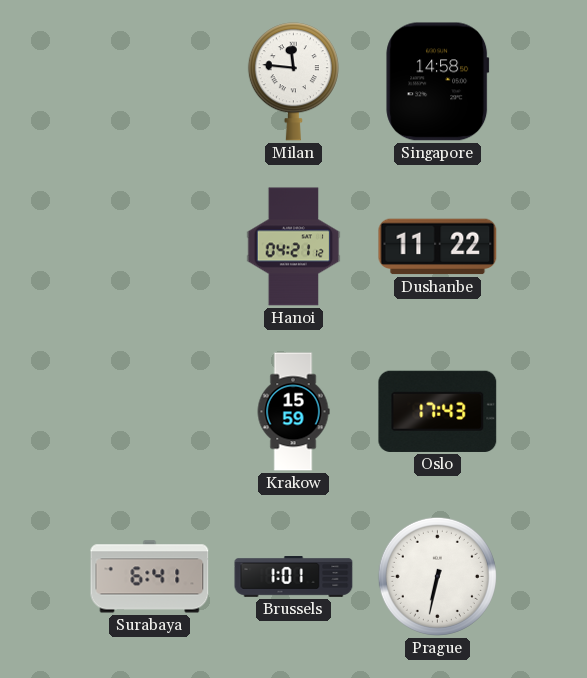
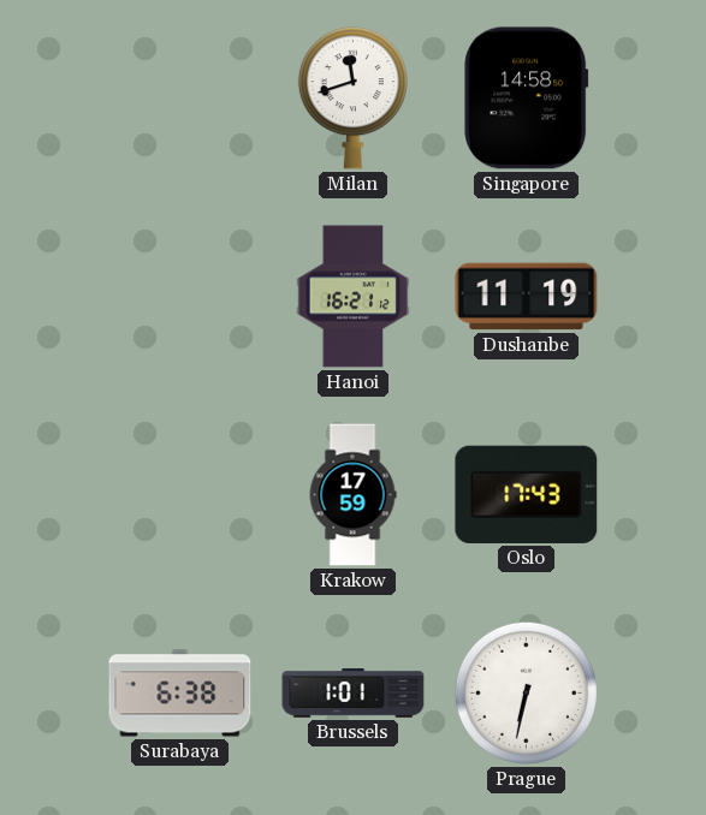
Milan: 11:46 -> 11:42 (352, 99)
Hanoi: 04:21 -> 16:21 (354, 297)
Dushanbe: 11:22 -> 11:19 (527, 297)
Krakow: 15:59 -> 17:59 (352, 495)
Surabaya: 6:41 -> 6:38 (180, 694)
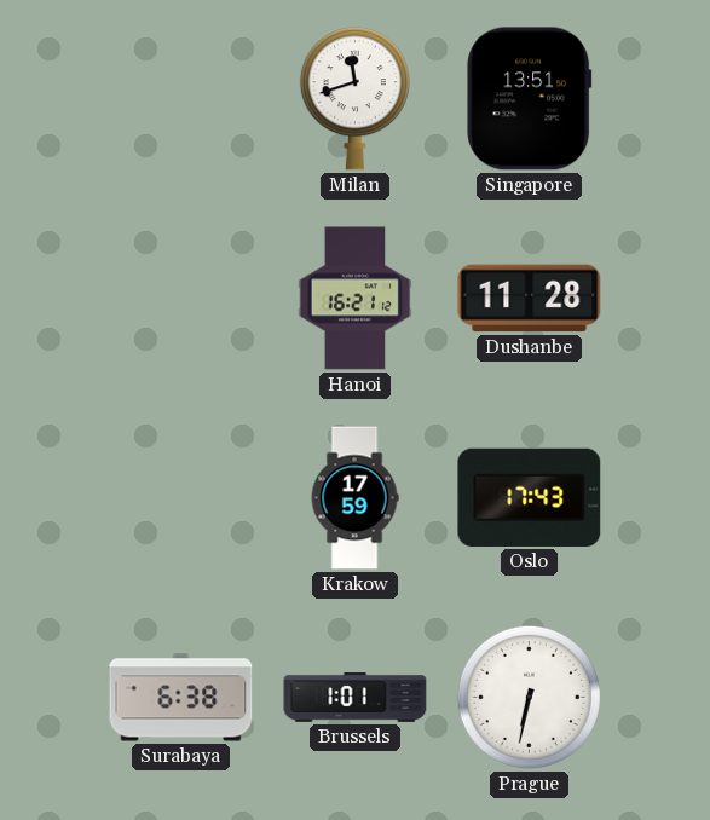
Singapore: 14:58 -> 13:51 (530, 99)
Dushanbe: 11:19 -> 11:28 (530, 299)
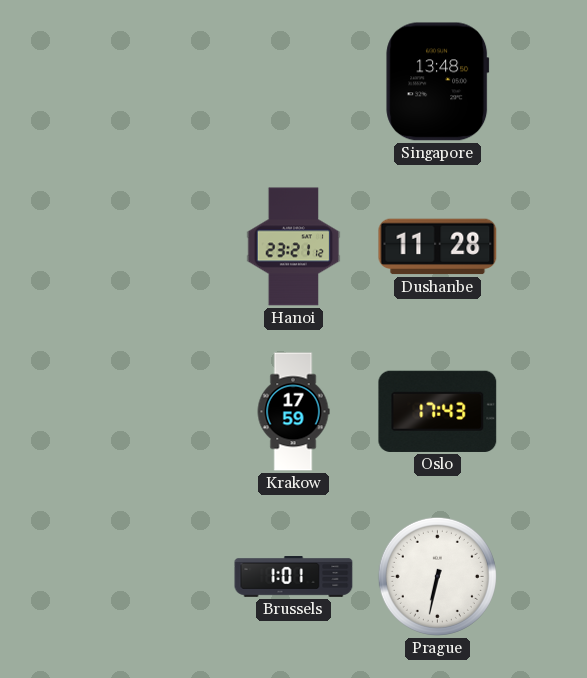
Milan: 11:42 -> none (354, 99)
Singapore: 13:51 -> 13:48 (438, 82)
Hanoi: 16:21 -> 23:21 (294, 247)
Surabaya: 6:38 -> none (181, 698)
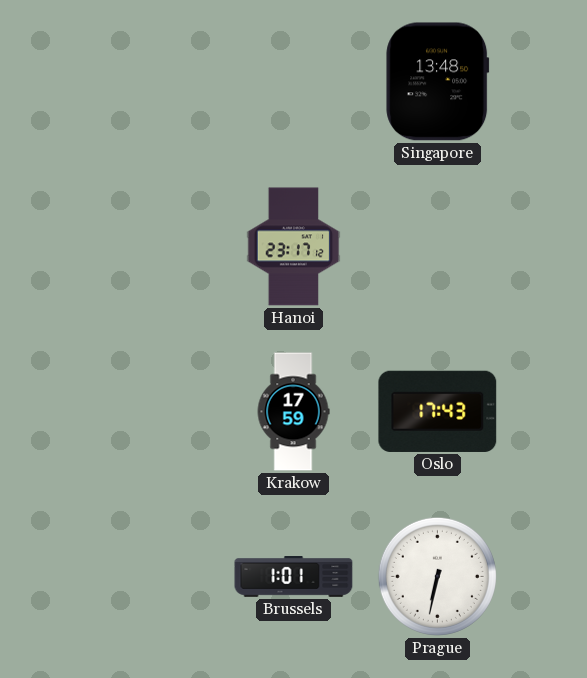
Hanoi: 23:21 -> 23:17 (294, 247)
Dushanbe: 11:28 -> none (438, 247)
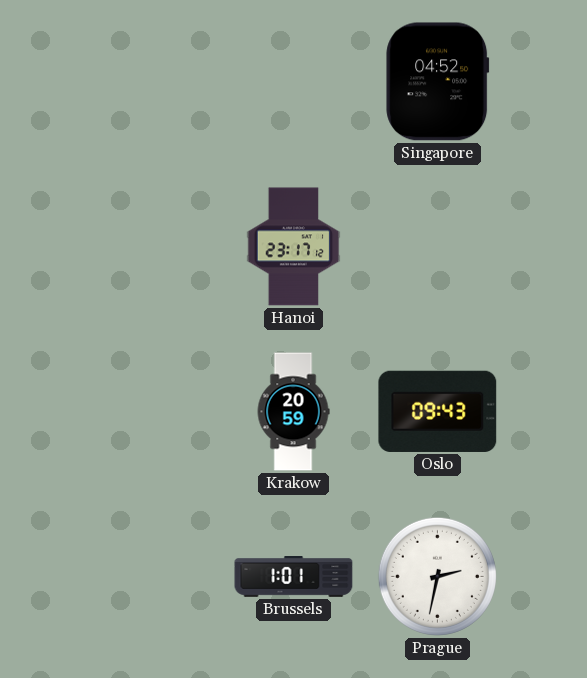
Singapore: 13:48 -> 04:52 (438, 82)
Krakow: 17:59 -> 20:59 (293, 412)
Oslo: 17:43 -> 09:43 (438, 411)
Prague: 6:32 -> 2:32 (437, 576)
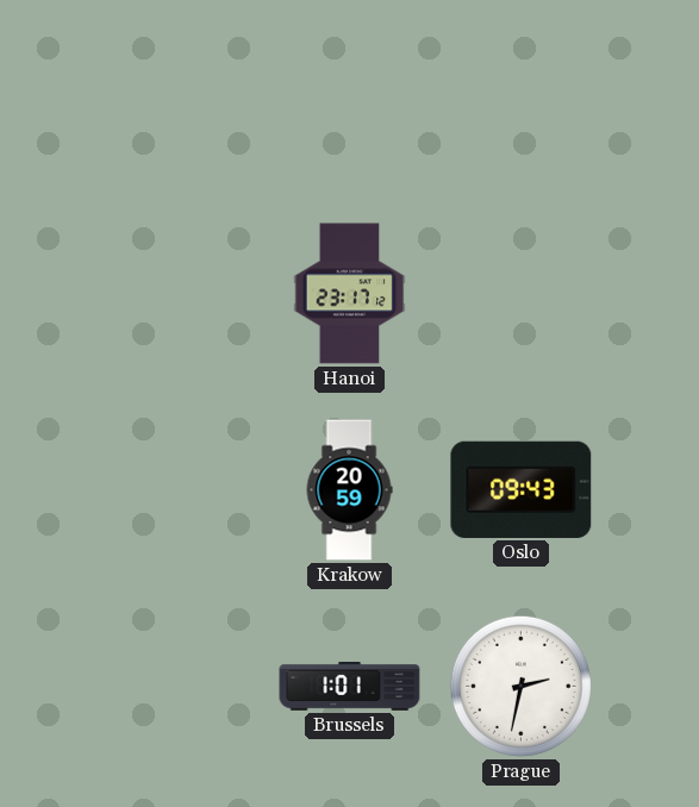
Singapore: 04:52 -> none (438, 82)
